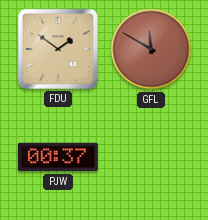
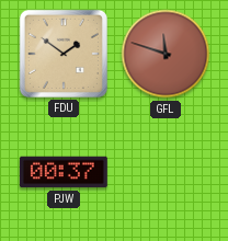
GFL: 11:50 -> 11:48 (166, 54)
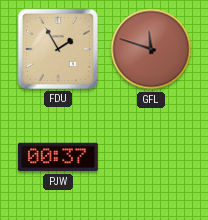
FDU: 1:51 -> 1:55 (58, 49)
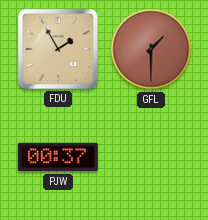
GFL: 11:48 -> 1:30 (151, 49)
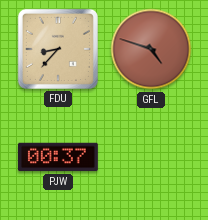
FDU: 1:55 -> 8:37 (58, 49)
GFL: 1:30 -> 4:48 (151, 49)
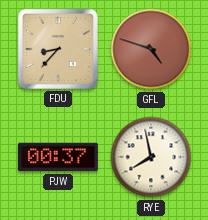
RYE: none -> 7:58 (151, 157)
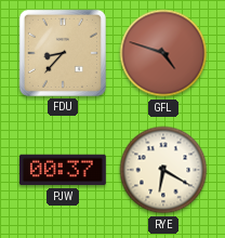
RYE: 7:58 -> 6:20 (163, 170)
